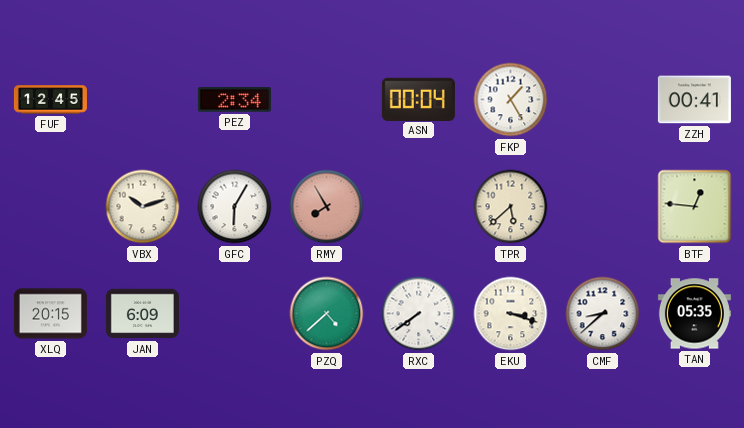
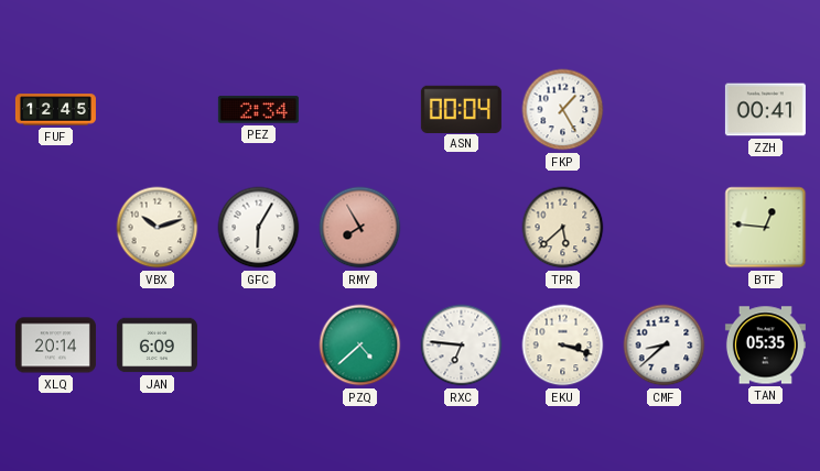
XLQ: 20:15 -> 20:14 (55, 346)
RXC: 7:39 -> 6:46 (462, 346)
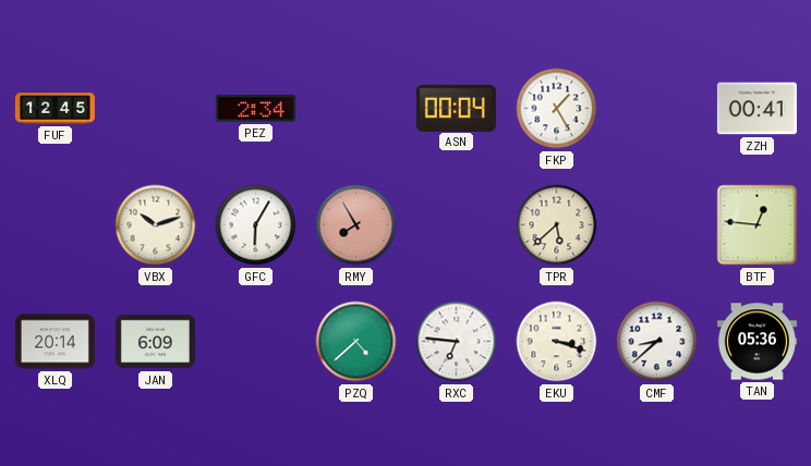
TAN: 05:35 -> 05:36 (756, 342)
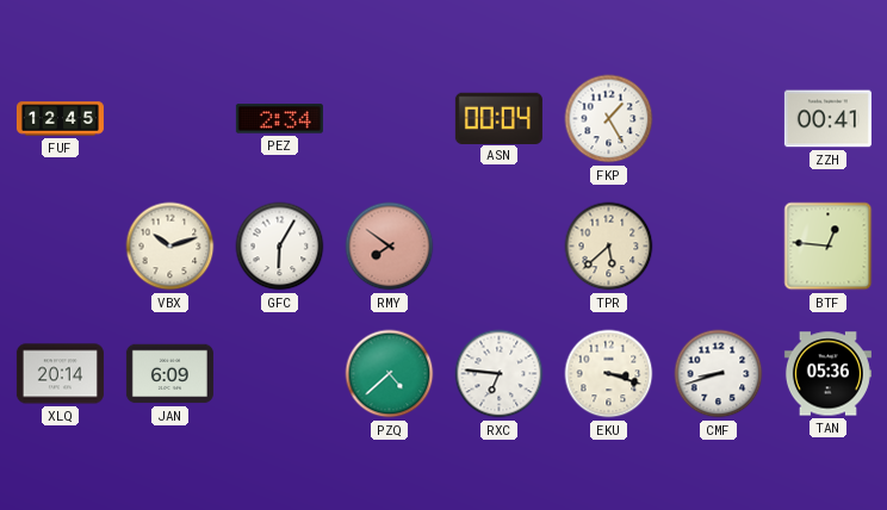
RMY: 7:55 -> 7:51 (390, 247)
CMF: 8:38 -> 8:42 (719, 374)
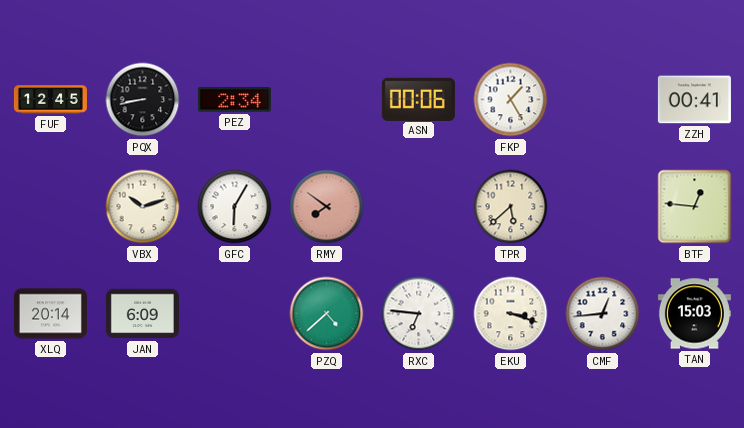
PQX: none -> 8:43 (143, 100)
ASN: 00:04 -> 00:06 (418, 99)
CMF: 8:42 -> 12:44 (603, 314)
TAN: 05:36 -> 15:03 (694, 314)
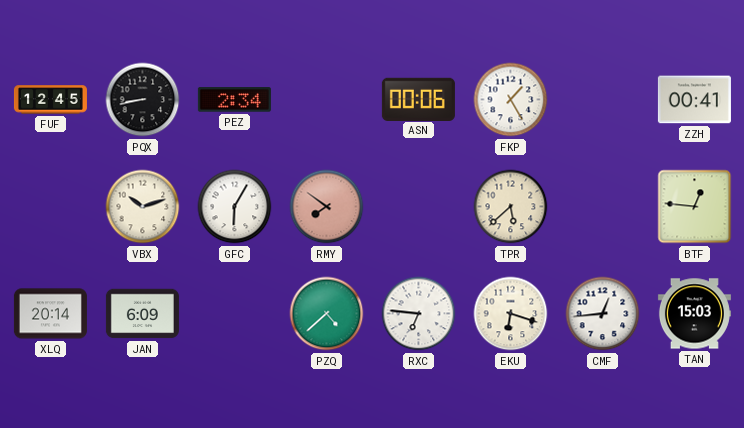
EKU: 3:18 -> 6:18 (511, 314)
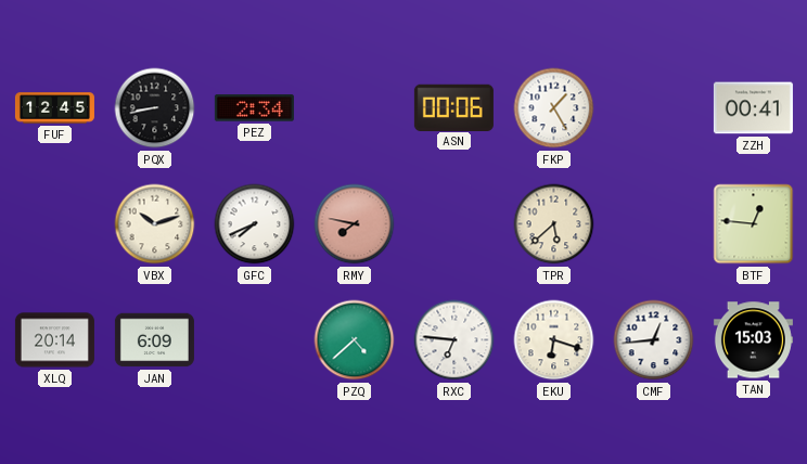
GFC: 6:05 -> 7:41 (255, 224)
RMY: 7:51 -> 7:47 (355, 224)
